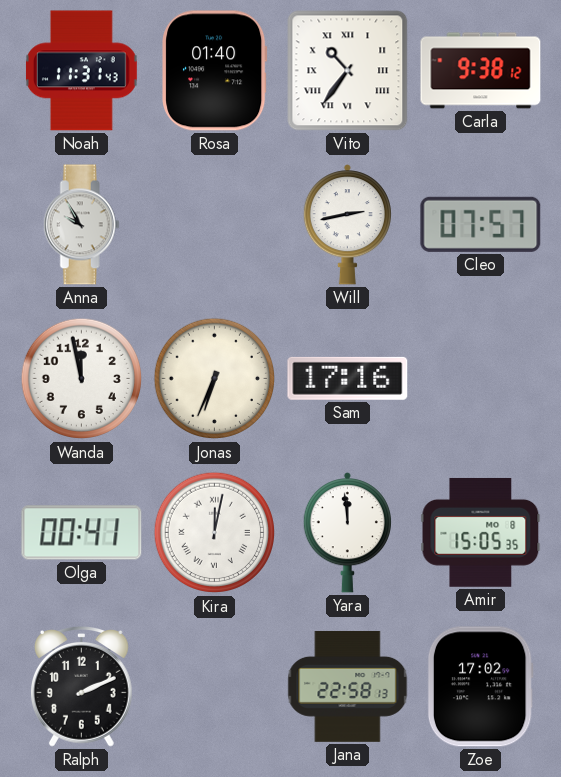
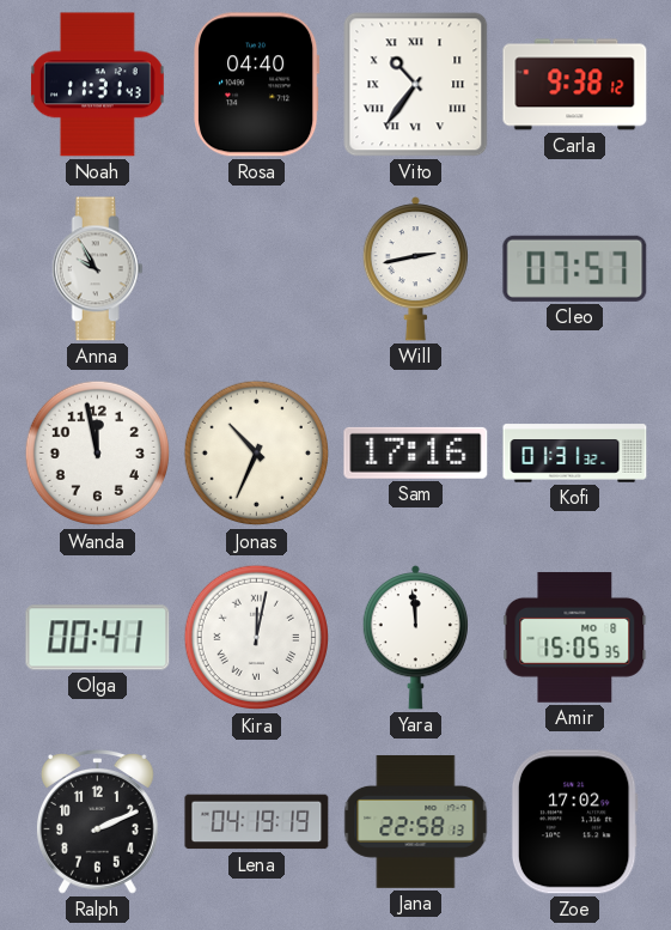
Rosa: 01:40 -> 04:40 (257, 85)
Jonas: 6:34 -> 10:34 (257, 454)
Kofi: none -> 01:31 (575, 454)
Lena: none -> 04:19 (257, 822)
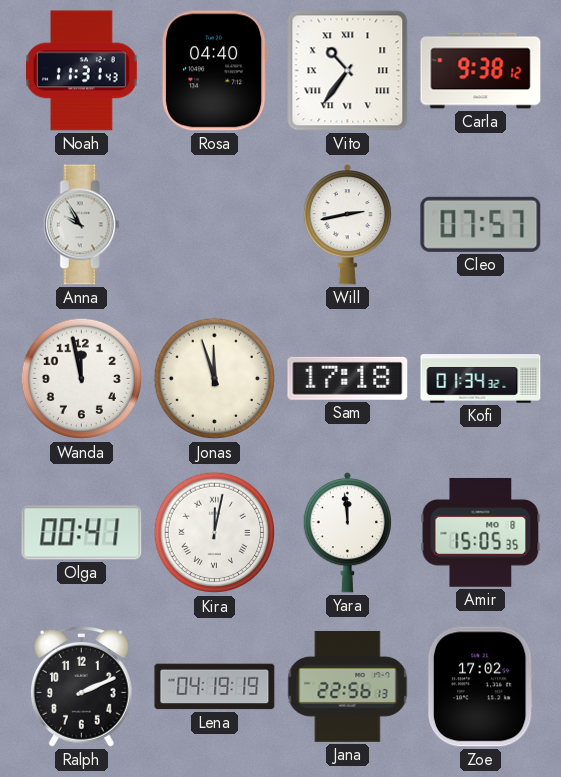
Jonas: 10:34 -> 11:57 (215, 379)
Sam: 17:16 -> 17:18 (348, 378)
Kofi: 01:31 -> 01:34 (481, 379)
Jana: 22:58 -> 22:56 (348, 686)
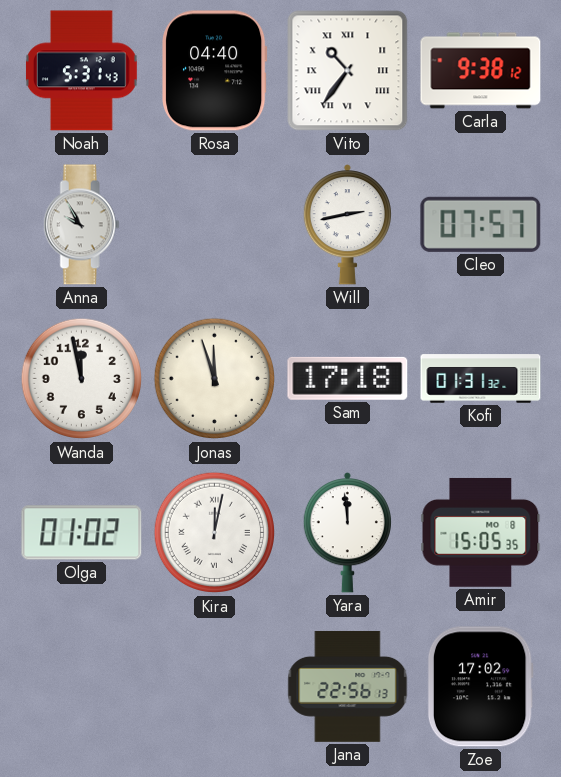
Noah: 11:31 -> 5:31 (81, 71)
Kofi: 01:34 -> 01:31 (481, 379)
Olga: 00:41 -> 01:02 (82, 533)
Ralph: 2:11 -> none (81, 687)
Lena: 04:19 -> none (215, 687)
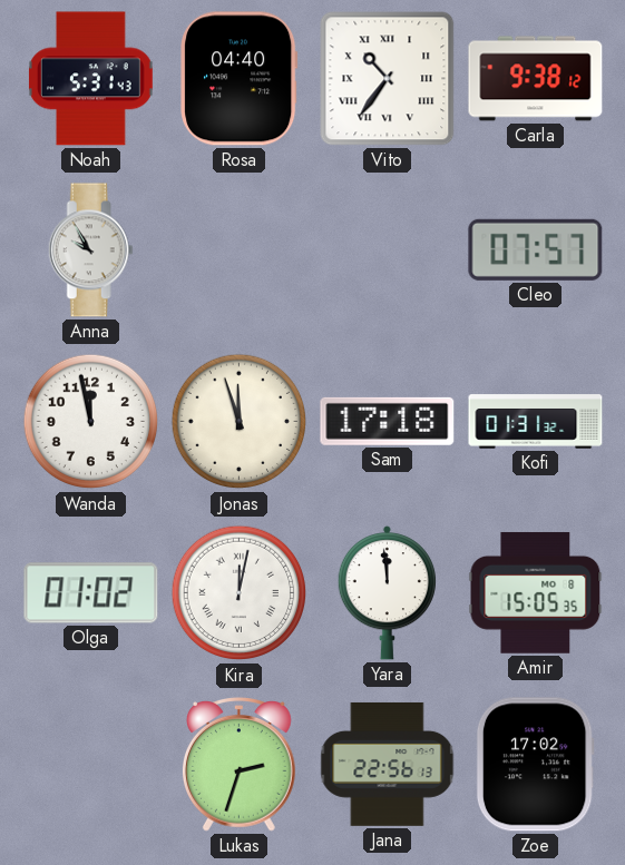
Will: 2:43 -> none (347, 225)
Lukas: none -> 2:33 (238, 765)
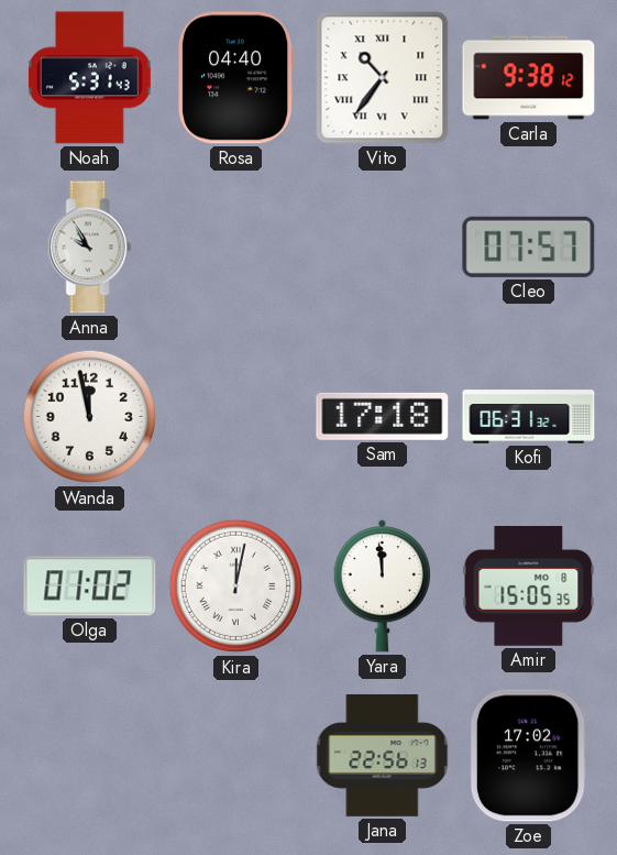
Jonas: 11:57 -> none (240, 422)
Kofi: 01:31 -> 06:31 (529, 417)
Lukas: 2:33 -> none (238, 765)
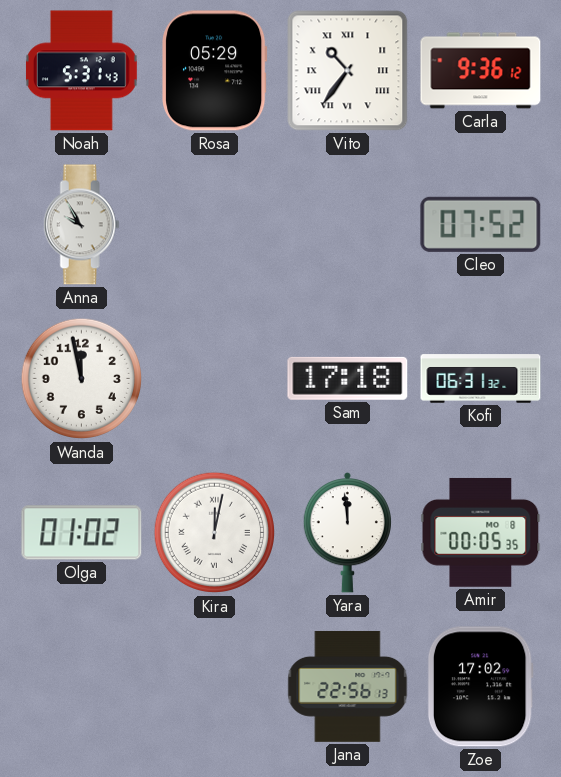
Rosa: 04:40 -> 05:29 (215, 71)
Carla: 9:38 -> 9:36 (481, 71)
Cleo: 07:57 -> 07:52 (481, 224)
Amir: 15:05 -> 00:05 (481, 532)
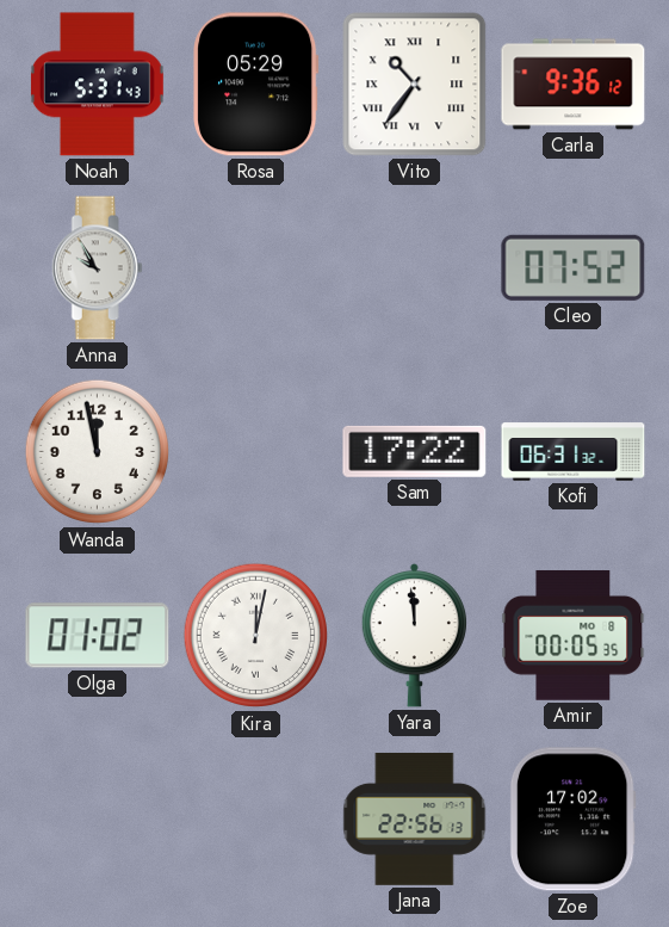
Sam: 17:18 -> 17:22 (415, 451)
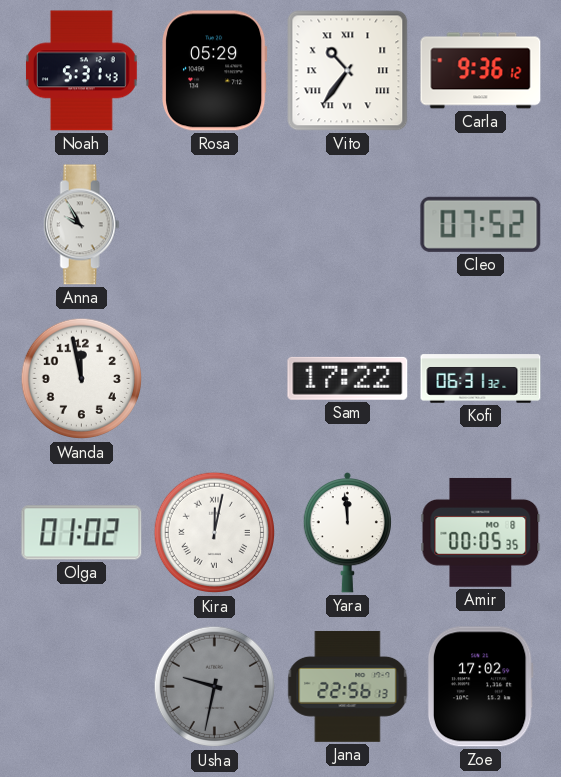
Usha: none -> 9:32 (215, 687)
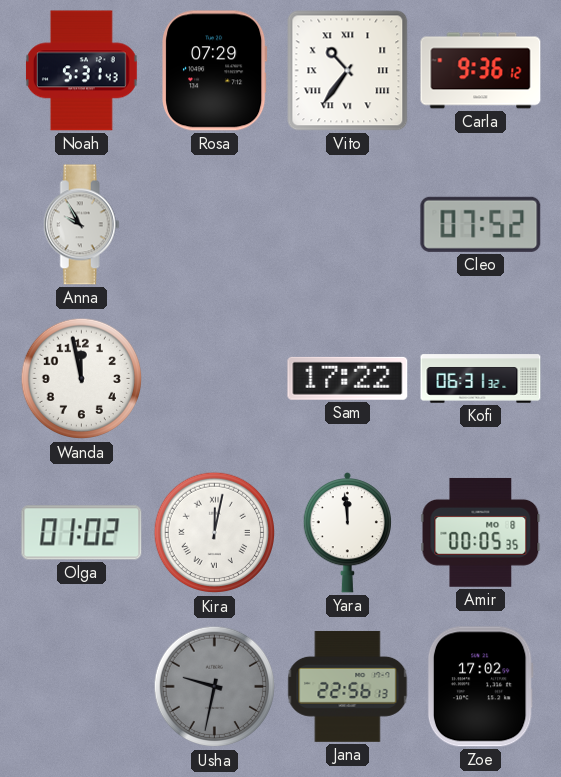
Rosa: 05:29 -> 07:29 (215, 71)
